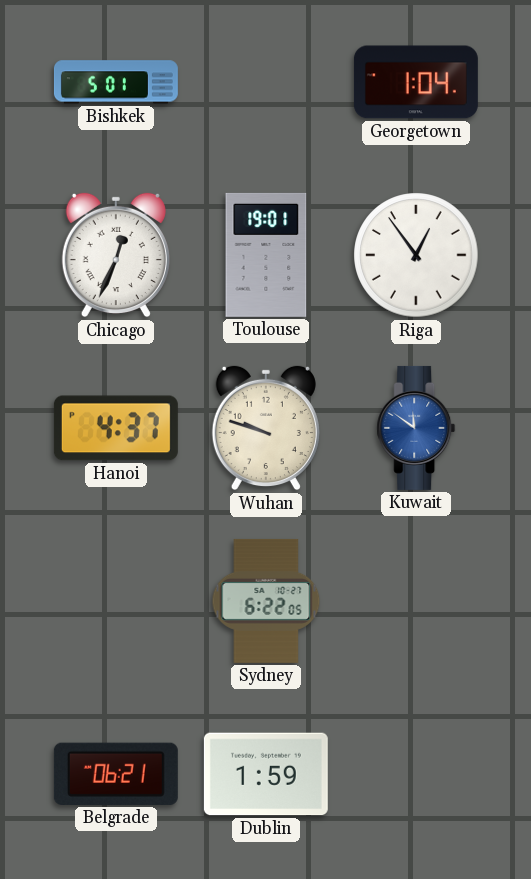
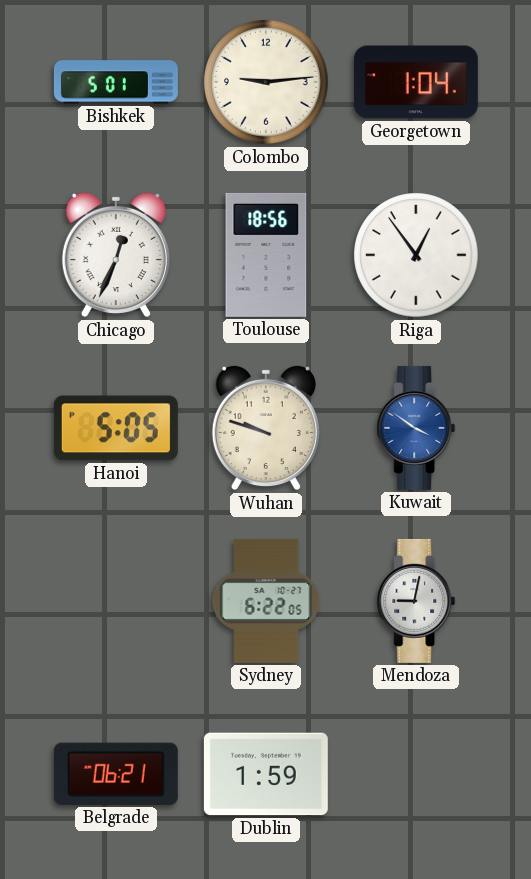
Colombo: none -> 9:14 (266, 82)
Toulouse: 19:01 -> 18:56 (266, 255)
Hanoi: 4:37 -> 5:05 (116, 428)
Kuwait: 11:51 -> 3:51 (416, 428)
Mendoza: none -> 9:02 (416, 601)
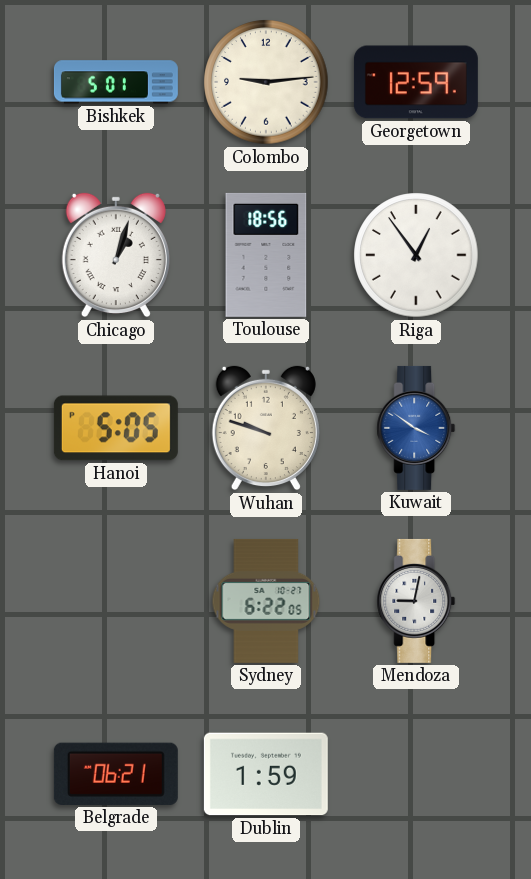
Georgetown: 1:04 -> 12:59 (416, 82)
Chicago: 12:34 -> 1:03 (116, 255)
